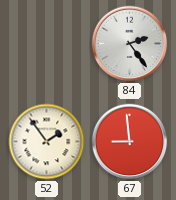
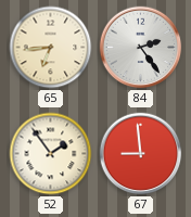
65: none -> 6:44 (51, 48)
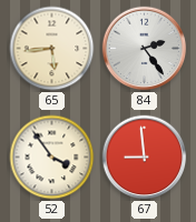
65: 6:44 -> 5:44 (52, 49)
52: 1:54 -> 3:54 (52, 158)
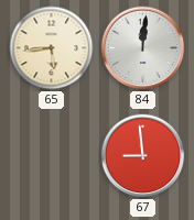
84: 2:24 -> 12:01 (143, 48)
52: 3:54 -> none (52, 158)
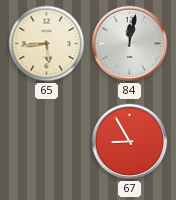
84: 12:01 -> 12:02 (130, 44)
67: 8:59 -> 8:55 (130, 142)
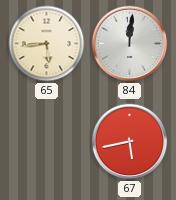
84: 12:02 -> 12:01 (130, 44)
67: 8:55 -> 5:43 (130, 142)
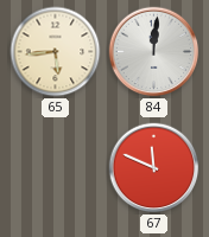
67: 5:43 -> 11:49 (154, 168)
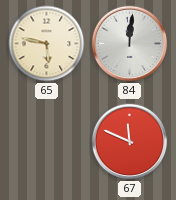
65: 5:44 -> 5:47 (47, 44)
